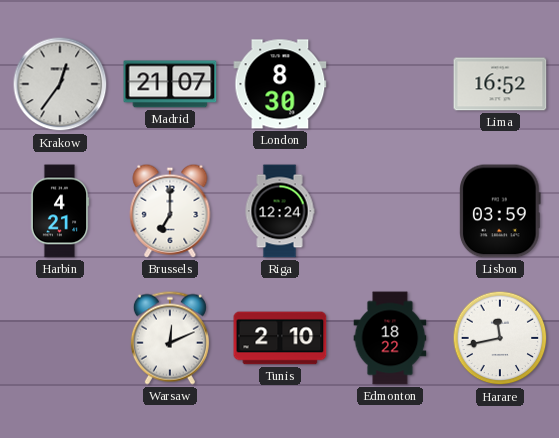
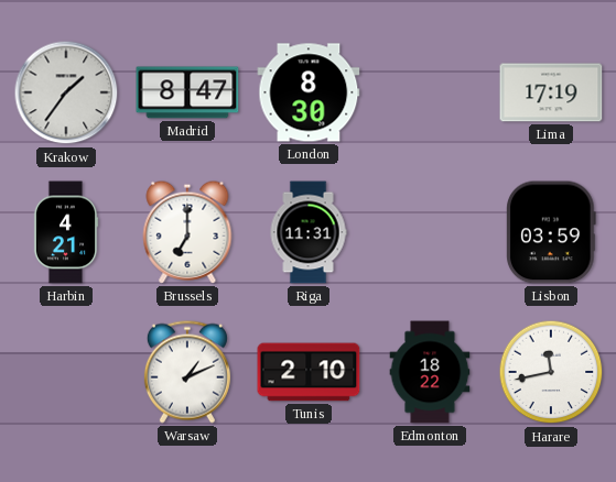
Krakow: 12:36 -> 1:36 (66, 92)
Madrid: 21:07 -> 8:47 (187, 92)
Lima: 16:52 -> 17:19 (551, 92)
Riga: 12:24 -> 11:31 (309, 232)
Warsaw: 12:11 -> 1:11 (187, 372)
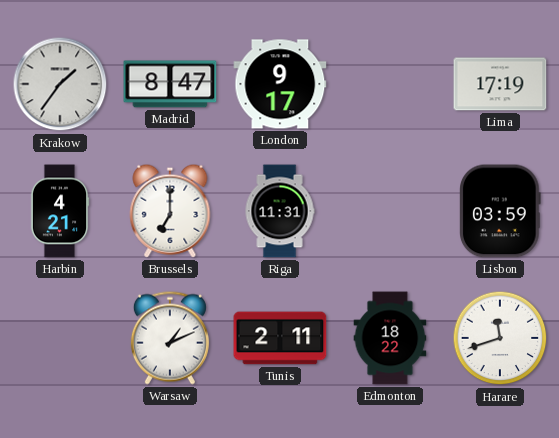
London: 8:30 -> 9:17 (280, 84)
Tunis: 2:10 -> 2:11 (280, 338)
Harare: 11:43 -> 11:42 (500, 338)
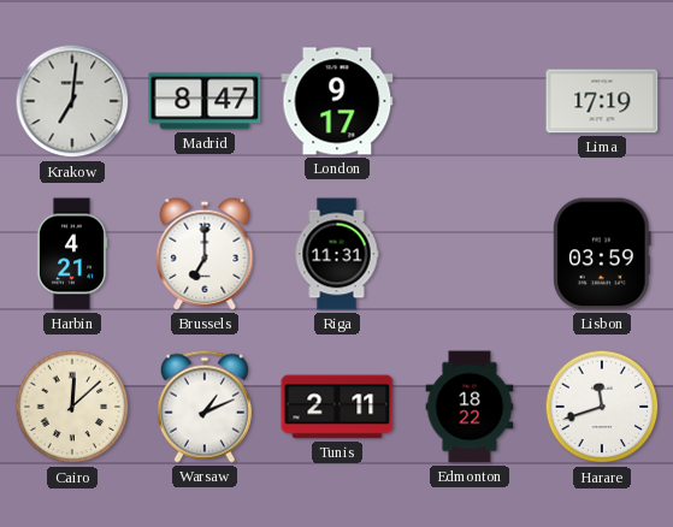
Krakow: 1:36 -> 7:01 (72, 101)
Cairo: none -> 12:08 (72, 407)
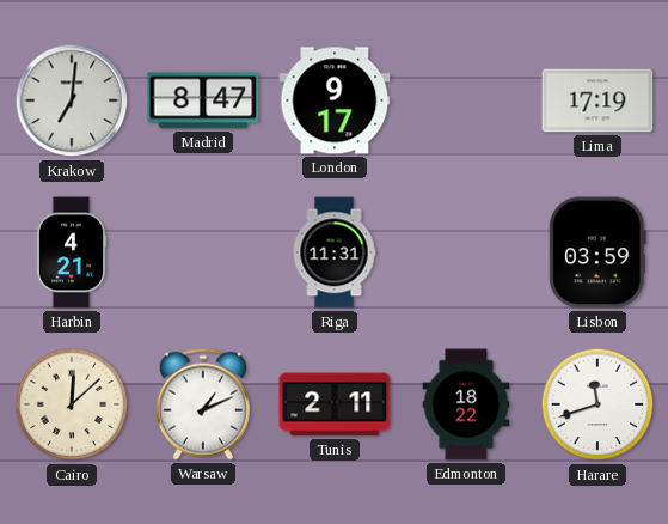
Brussels: 7:00 -> none (205, 254)
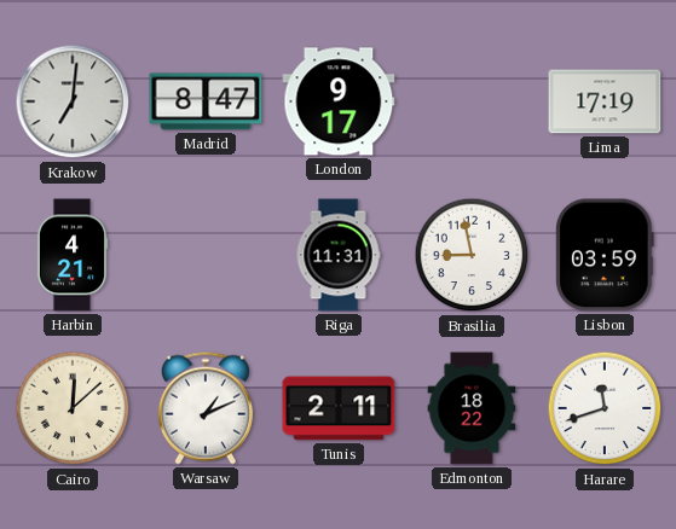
Brasilia: none -> 8:58 (472, 255)
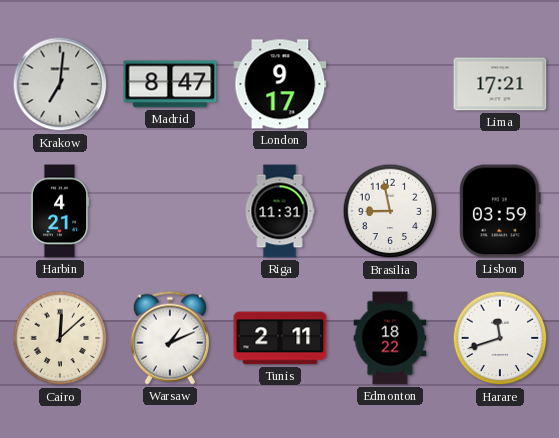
Lima: 17:19 -> 17:21 (500, 84)
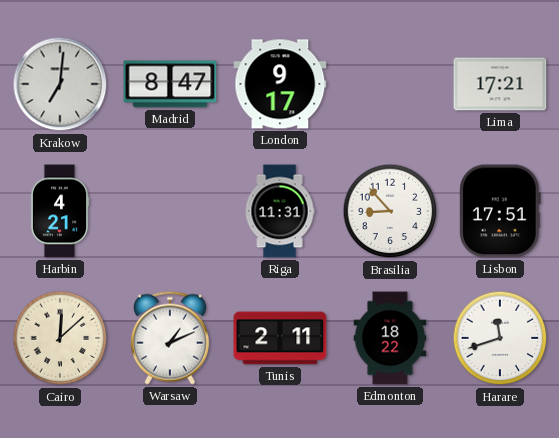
Brasilia: 8:58 -> 8:53 (390, 211)
Lisbon: 03:59 -> 17:51 (501, 211)
